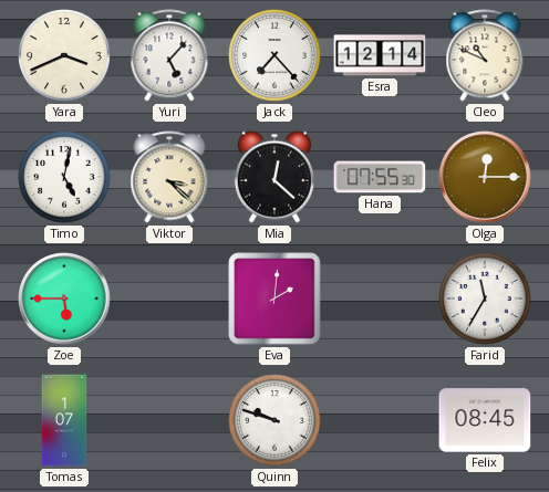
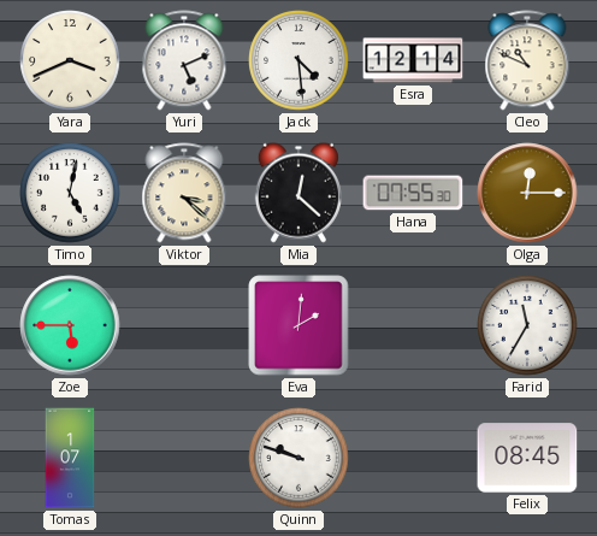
Yuri: 5:07 -> 5:11 (184, 60)
Jack: 7:23 -> 4:29 (298, 60)
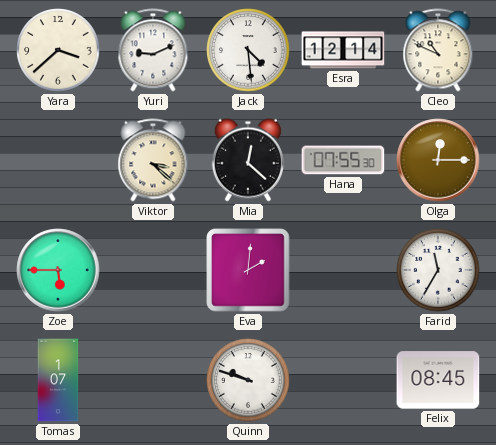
Yara: 3:41 -> 3:38 (58, 50)
Yuri: 5:11 -> 9:11 (153, 50)
Timo: 5:02 -> none (70, 193)
